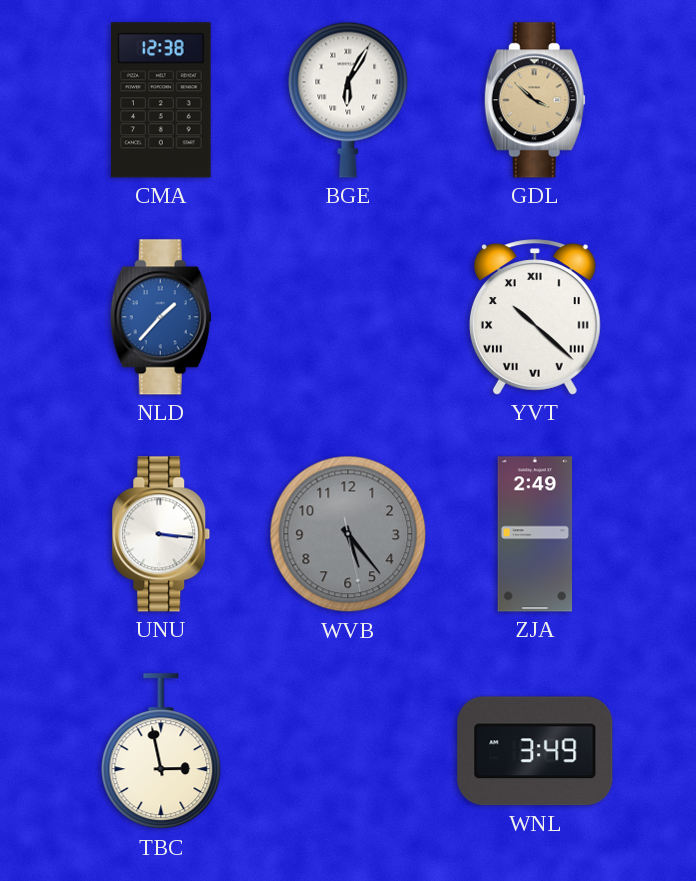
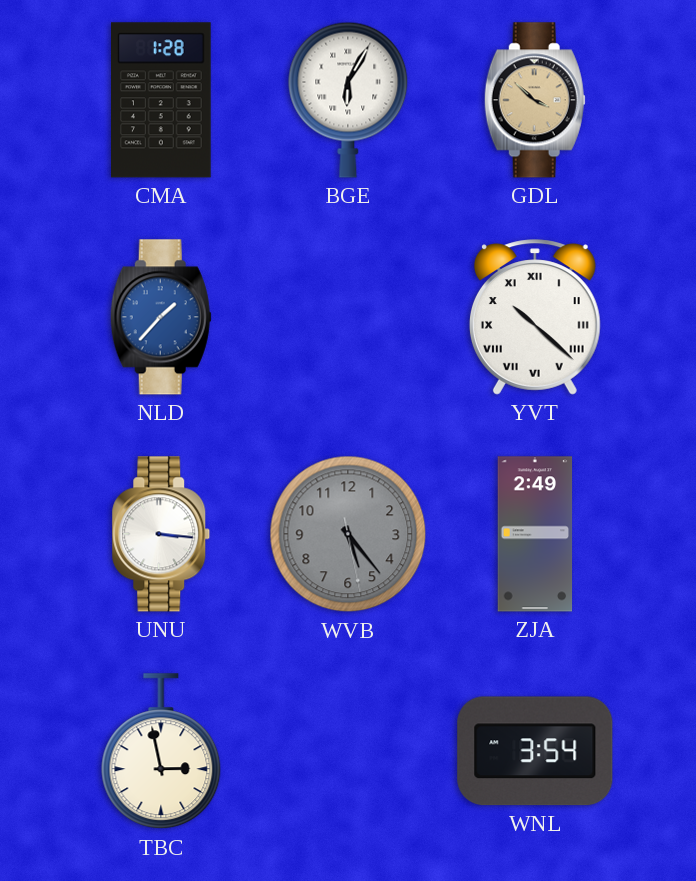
CMA: 12:38 -> 1:28 (162, 100)
WNL: 3:49 -> 3:54 (535, 751)
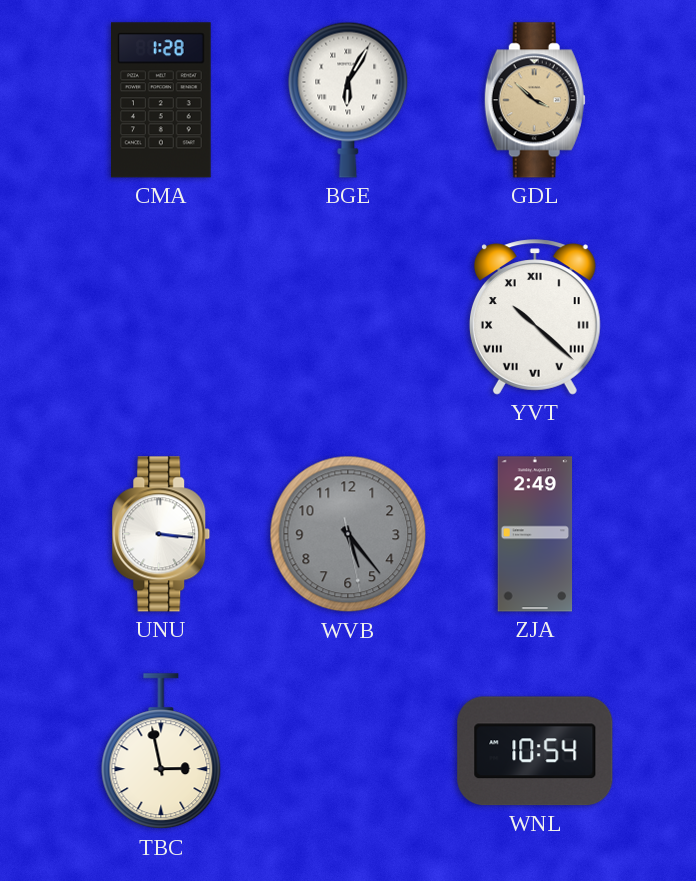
NLD: 1:37 -> none (161, 317)
WNL: 3:54 -> 10:54 (535, 751)
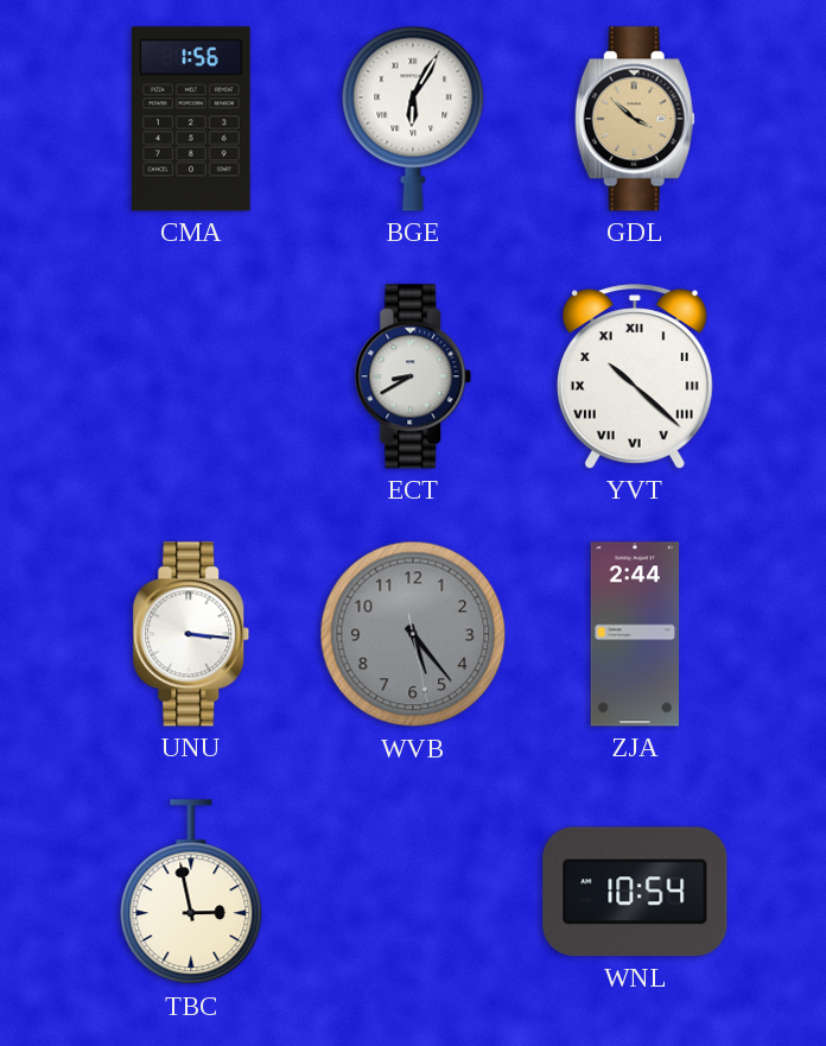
CMA: 1:28 -> 1:56 (192, 119)
ECT: none -> 8:40 (413, 376)
ZJA: 2:49 -> 2:44 (635, 634)
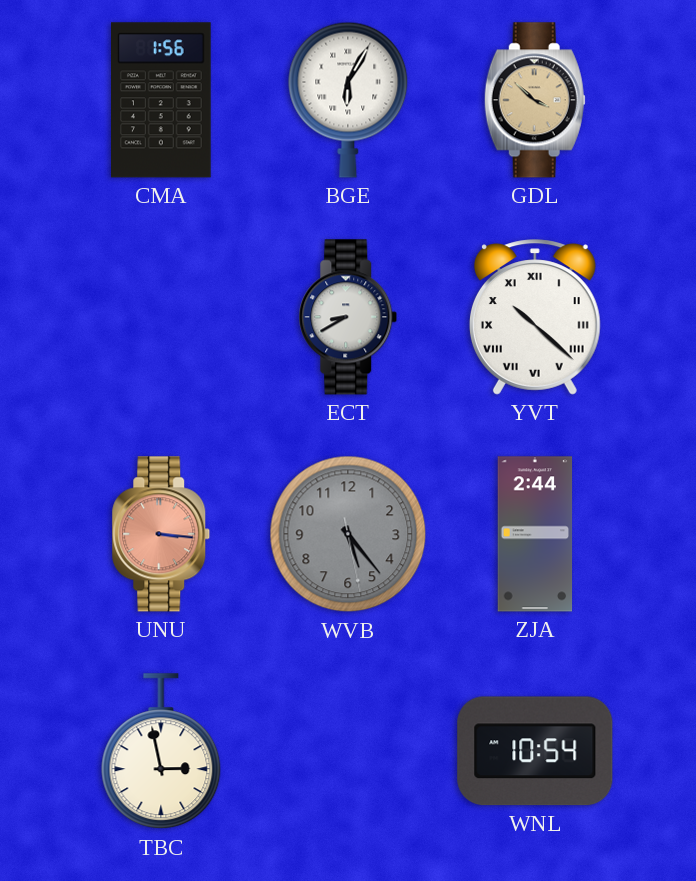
UNU dial: white -> salmon (161, 534)
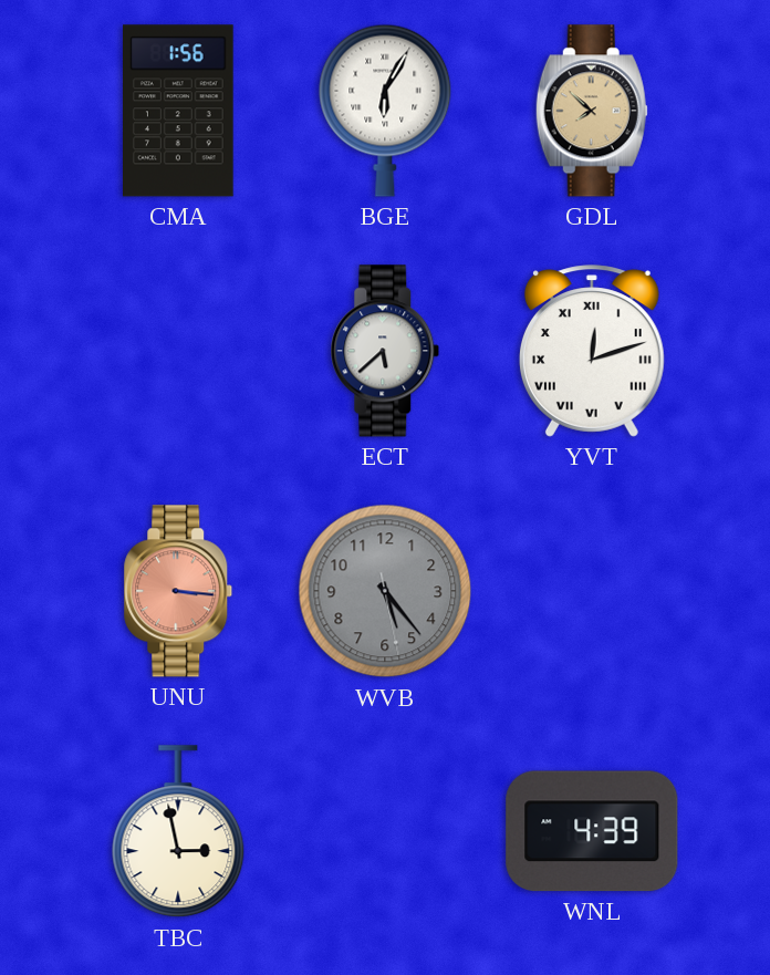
GDL: 3:52 -> 7:52 (592, 111)
ECT: 8:40 -> 5:38 (385, 351)
YVT: 10:22 -> 12:12 (592, 351)
ZJA: 2:44 -> none (535, 534)
WNL: 10:54 -> 4:39 (592, 831)
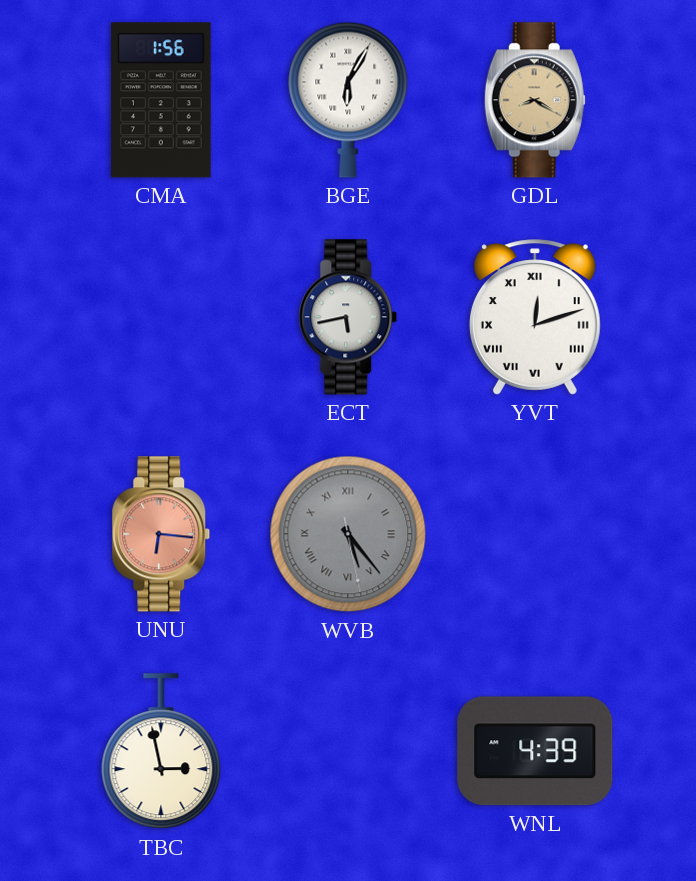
GDL: 7:52 -> 8:20 (535, 100)
ECT: 5:38 -> 5:43 (348, 317)
UNU: 3:16 -> 6:16 (161, 534)
WVB numerals: Arabic -> Roman (348, 534)
